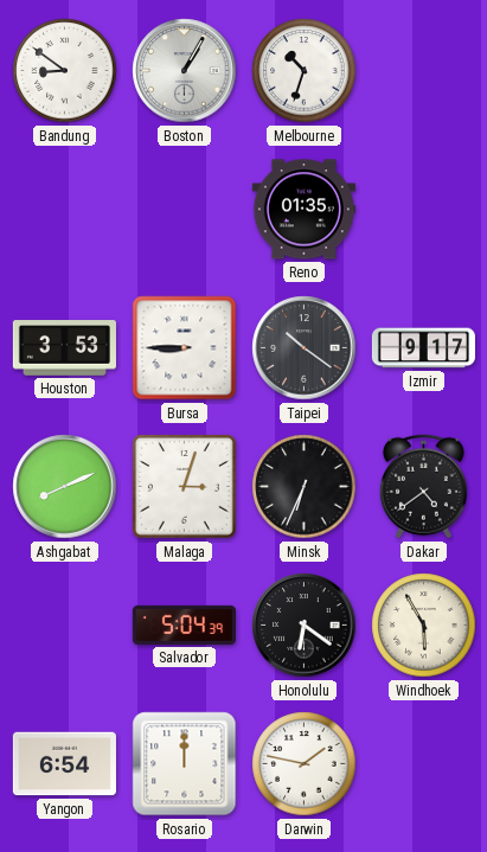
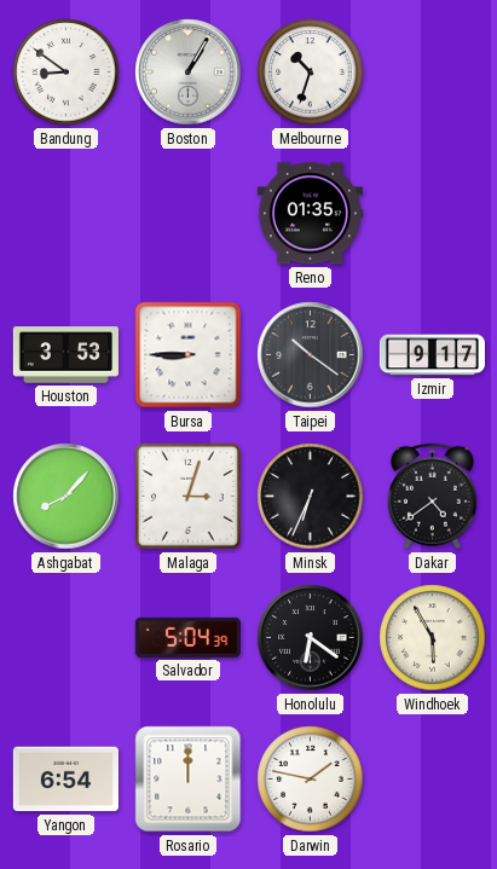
Ashgabat: 8:11 -> 8:07 (67, 497)
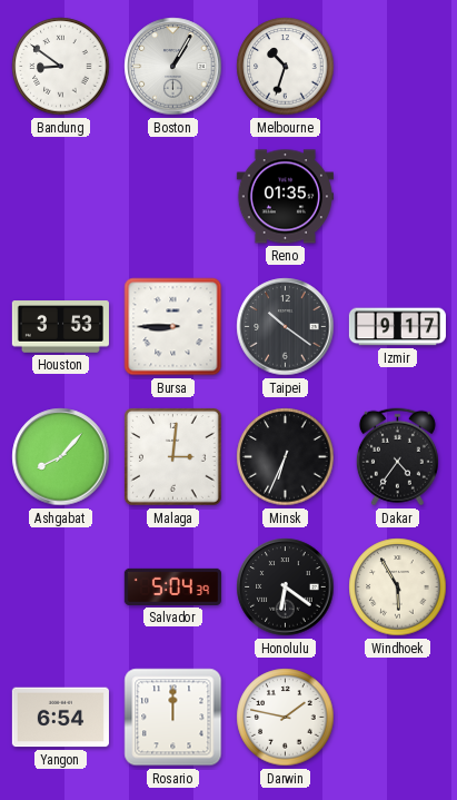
Malaga: 3:03 -> 3:01 (172, 456)
Dakar: 4:39 -> 4:36 (397, 457)
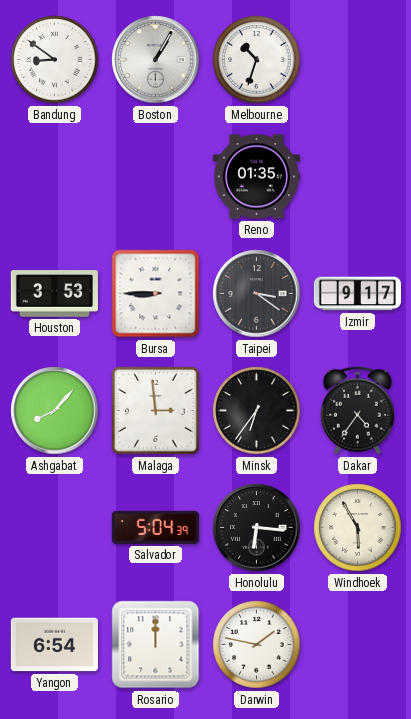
Taipei: 10:21 -> 3:21 (257, 294)
Malaga: 3:01 -> 2:59 (155, 410)
Minsk: 6:34 -> 6:36 (257, 411)
Honolulu: 6:21 -> 6:16 (257, 528)
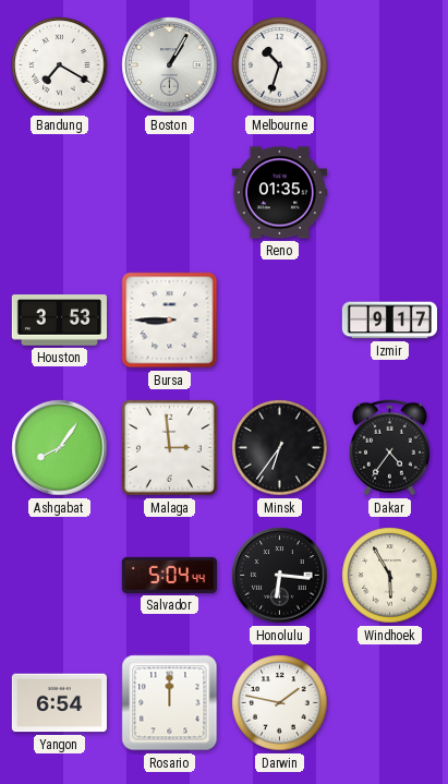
Bandung: 8:51 -> 7:20 (60, 65)
Taipei: 3:21 -> none (257, 294)
Ashgabat: 8:07 -> 8:06 (60, 448)
Salvador: 5:04:39 -> 5:04:44 (169, 575)
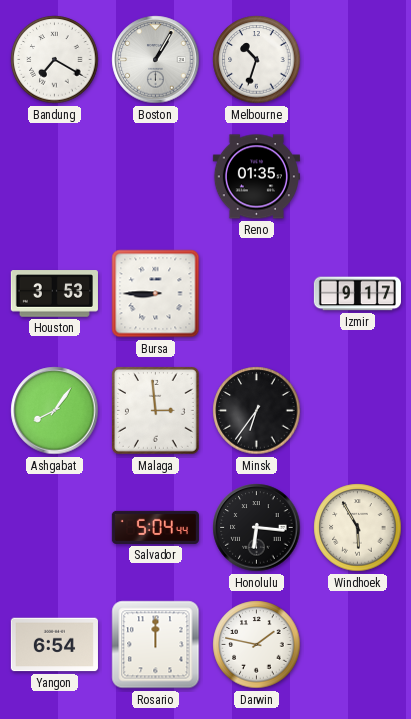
Dakar: 4:36 -> none (389, 448)
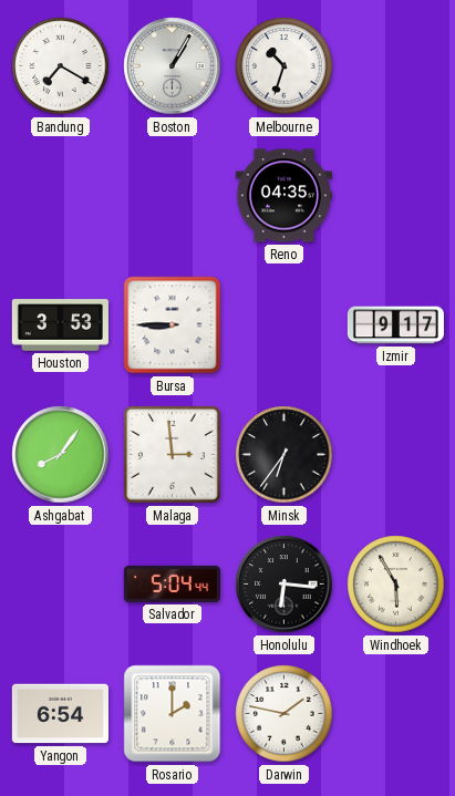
Reno: 01:35 -> 04:35 (283, 196)
Rosario: 12:00 -> 2:00 (173, 714)
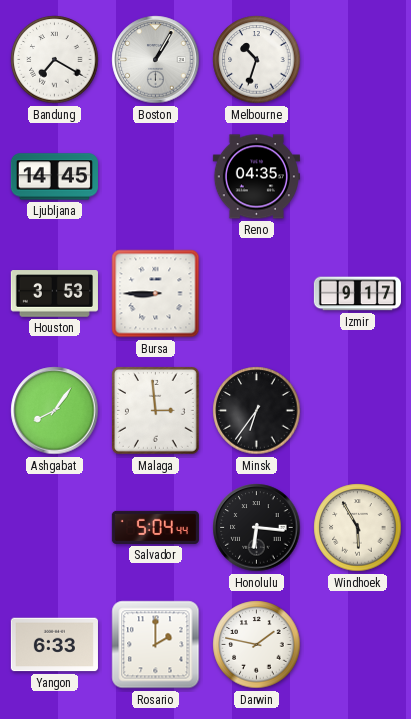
Ljubljana: none -> 14:45 (54, 177)
Yangon: 6:54 -> 6:33 (54, 645)
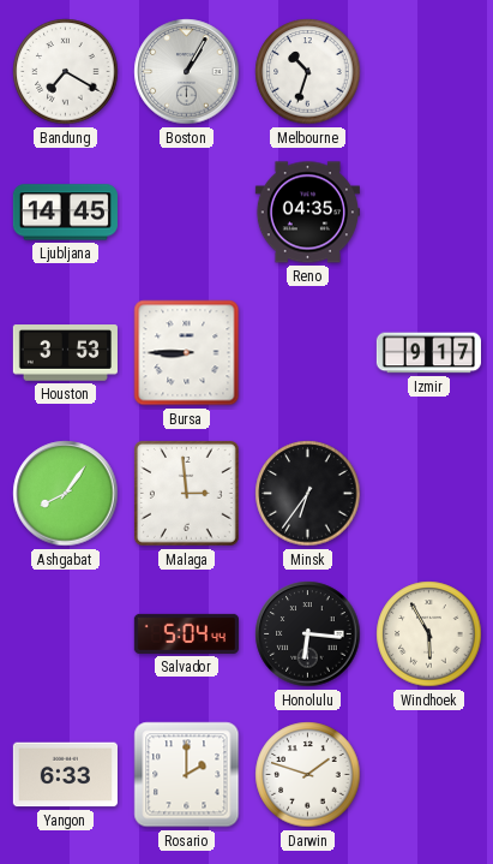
Darwin: 1:47 -> 1:48 (308, 775)
